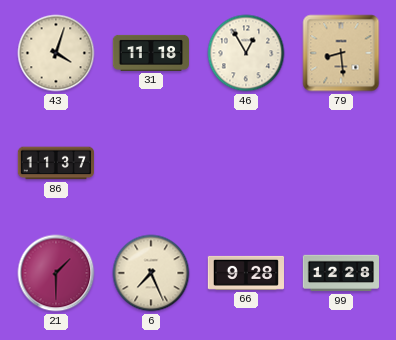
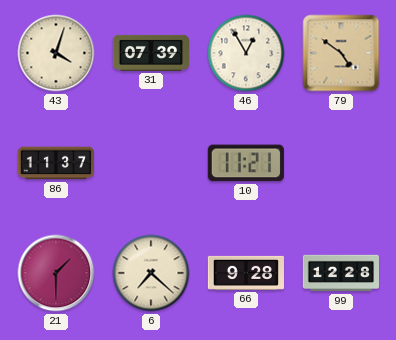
31: 11:18 -> 07:39 (150, 53)
79: 8:29 -> 4:51 (341, 53)
10: none -> 11:21 (246, 163)
6: 7:26 -> 7:22 (151, 273)
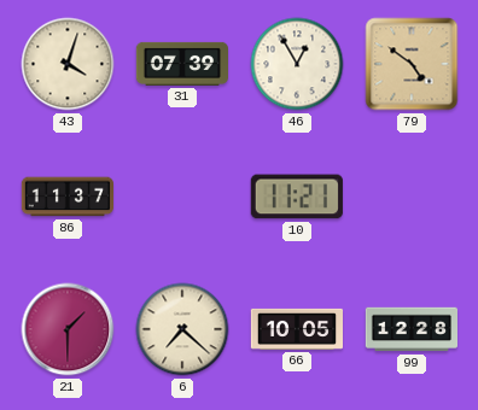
66: 9:28 -> 10:05 (296, 329)
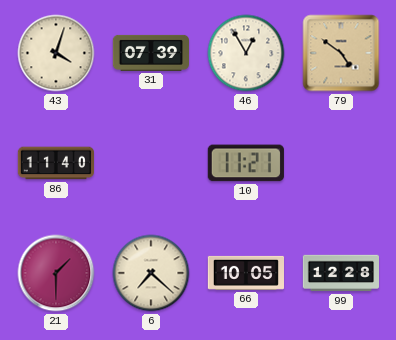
86: 11:37 -> 11:40 (55, 163)
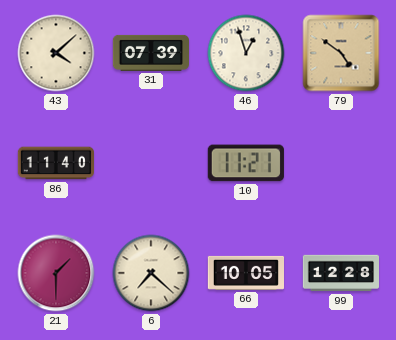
43: 4:03 -> 4:08 (56, 53)
46: 12:55 -> 12:57 (246, 53)
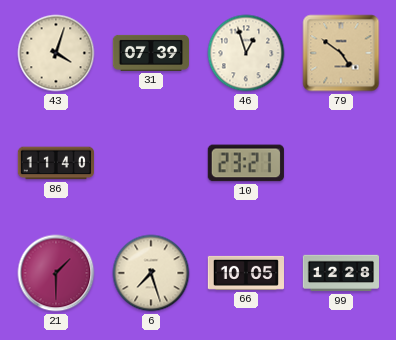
43: 4:08 -> 4:03 (56, 53)
10: 11:21 -> 23:21 (246, 163)
6: 7:22 -> 7:27 (151, 273)
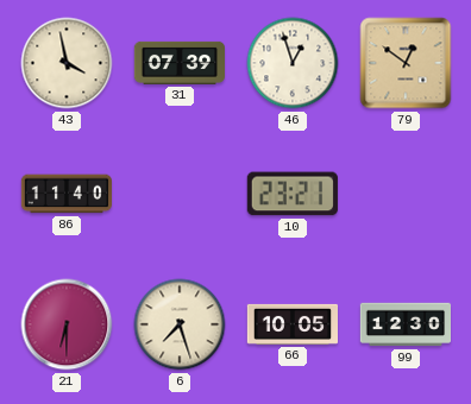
43: 4:03 -> 3:58 (67, 63)
79: 4:51 -> 12:51 (406, 63)
21: 1:30 -> 6:30 (67, 324)
99: 12:28 -> 12:30 (404, 324)
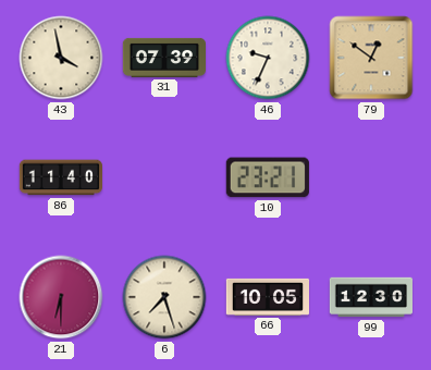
46: 12:57 -> 9:34 (268, 58)
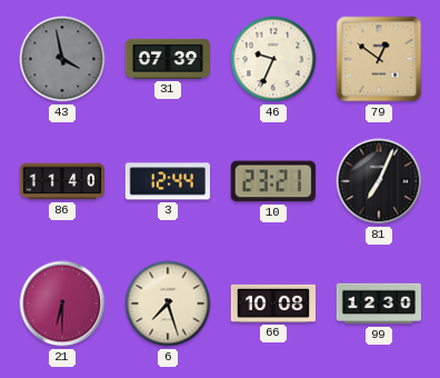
43 dial: cream -> grey (62, 59)
3: none -> 12:44 (168, 181)
81: none -> 7:04 (379, 181)
66: 10:05 -> 10:08 (272, 304)
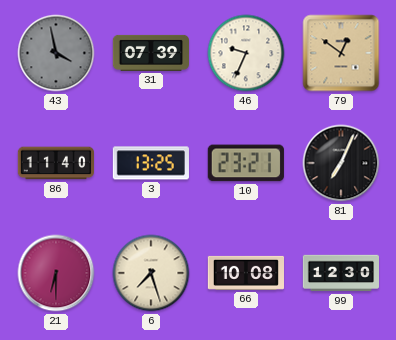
3: 12:44 -> 13:25 (151, 163)
